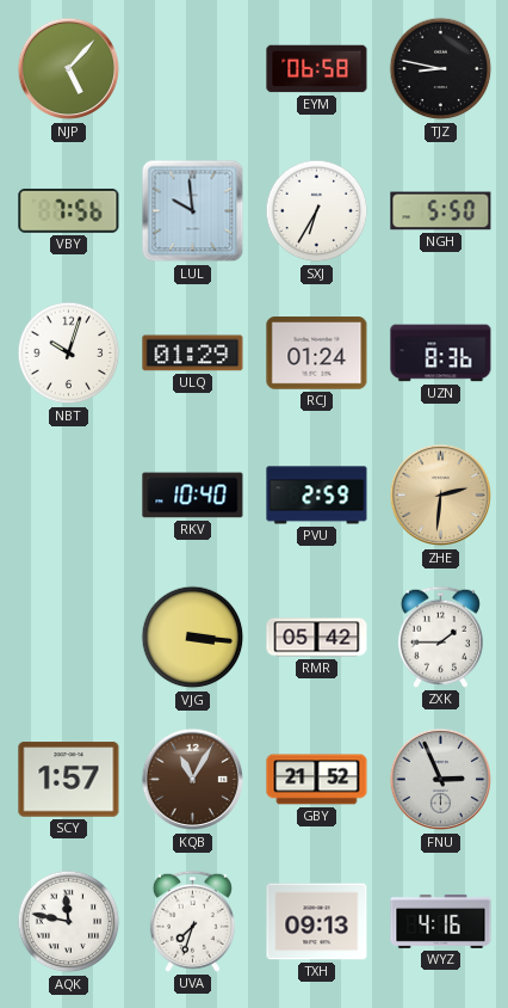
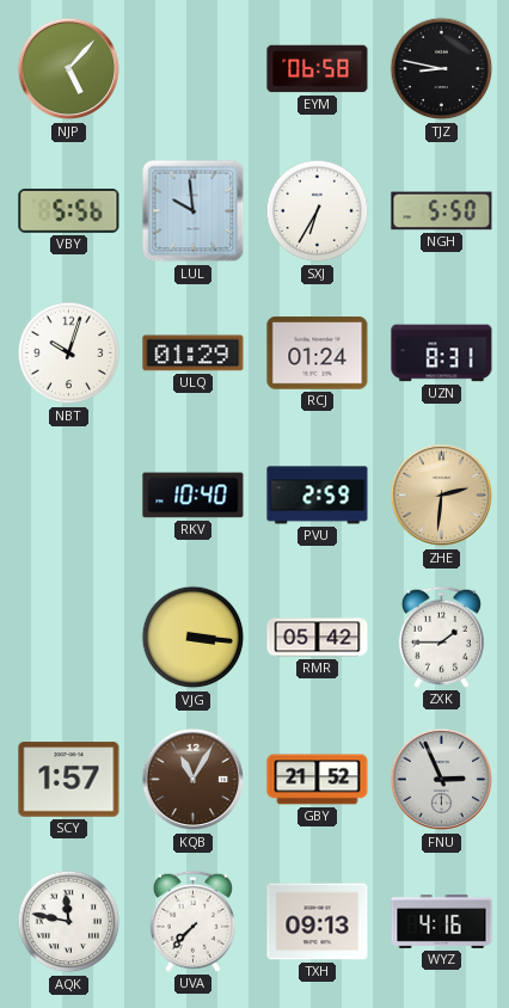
VBY: 7:56 -> 5:56 (69, 210)
UZN: 8:36 -> 8:31 (442, 354)
UVA: 7:33 -> 7:37 (192, 921)
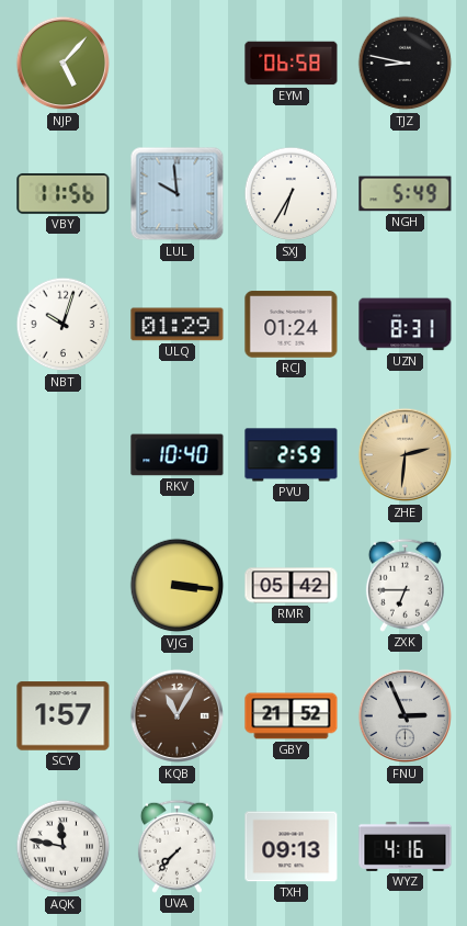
VBY: 5:56 -> 11:56 (64, 193)
NGH: 5:50 -> 5:49 (406, 194)
ZXK: 1:45 -> 6:45 (405, 585)
